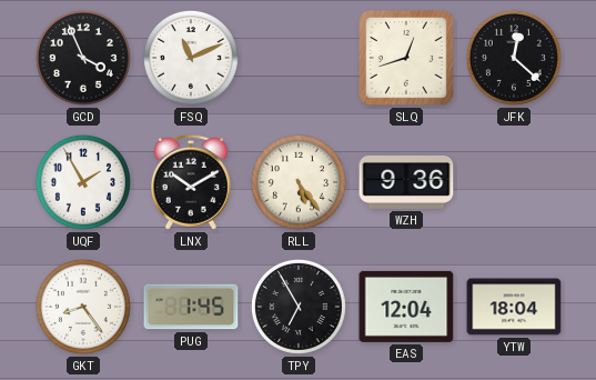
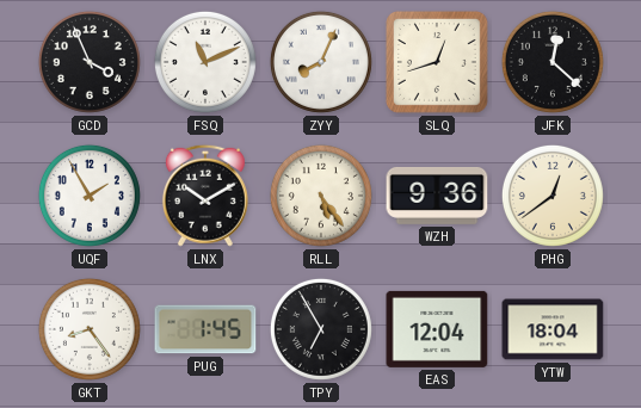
ZYY: none -> 8:04 (321, 62)
PHG: none -> 12:39 (553, 196)
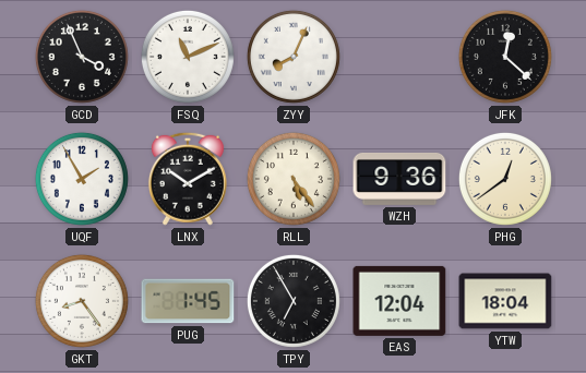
SLQ: 12:42 -> none (437, 62)
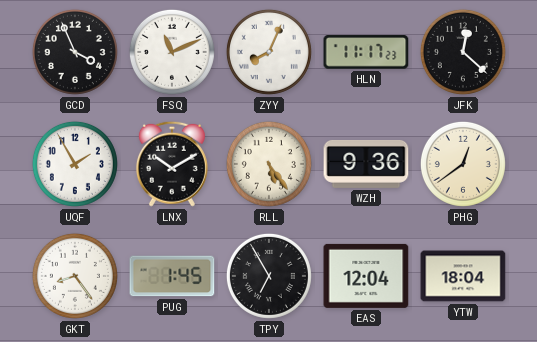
HLN: none -> 11:17 (366, 52)
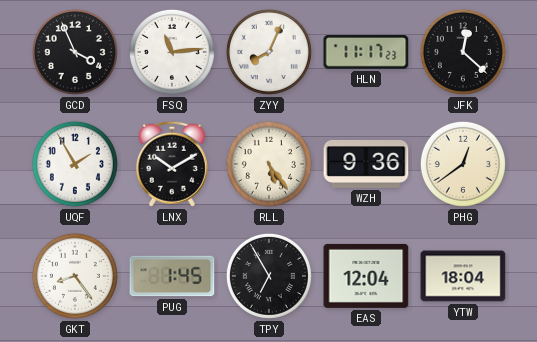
FSQ: 11:11 -> 11:14 (172, 52)
